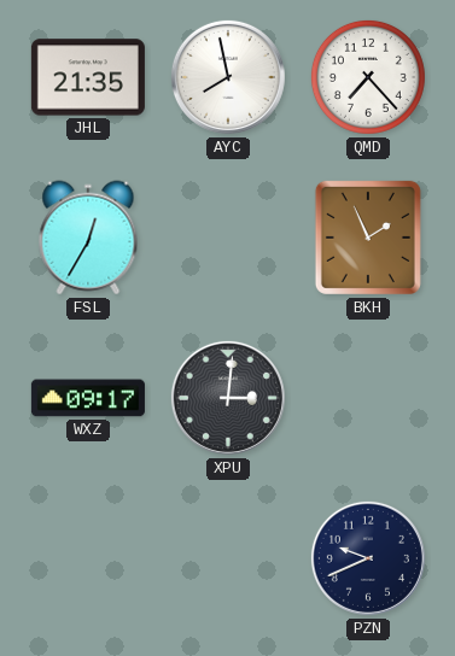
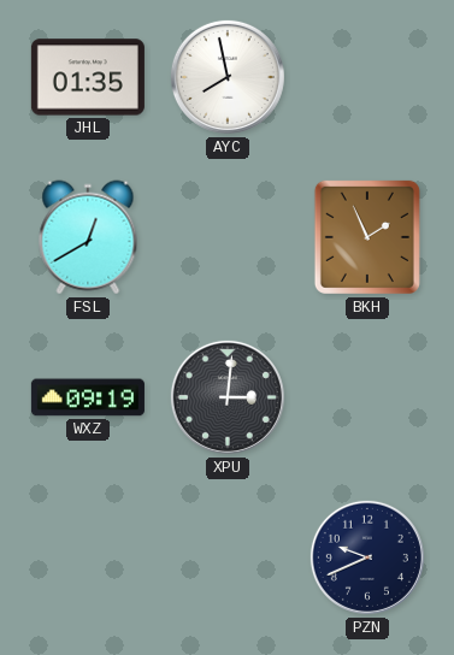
JHL: 21:35 -> 01:35 (88, 77)
QMD: 7:23 -> none (368, 77)
FSL: 12:35 -> 12:40 (88, 237)
WXZ: 09:17 -> 09:19 (88, 397)
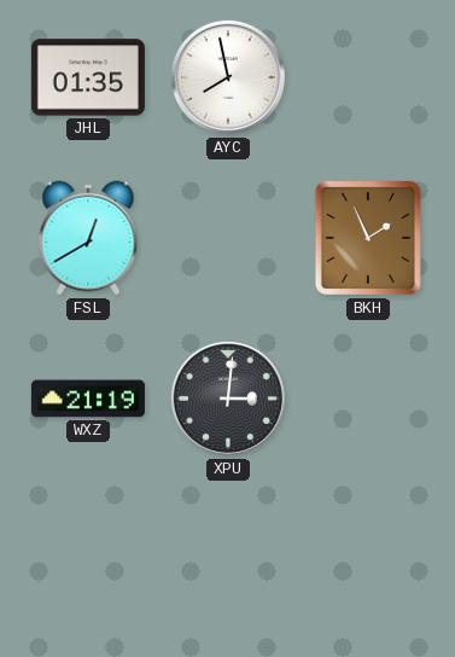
WXZ: 09:19 -> 21:19 (88, 399)
PZN: 9:41 -> none (367, 557)
